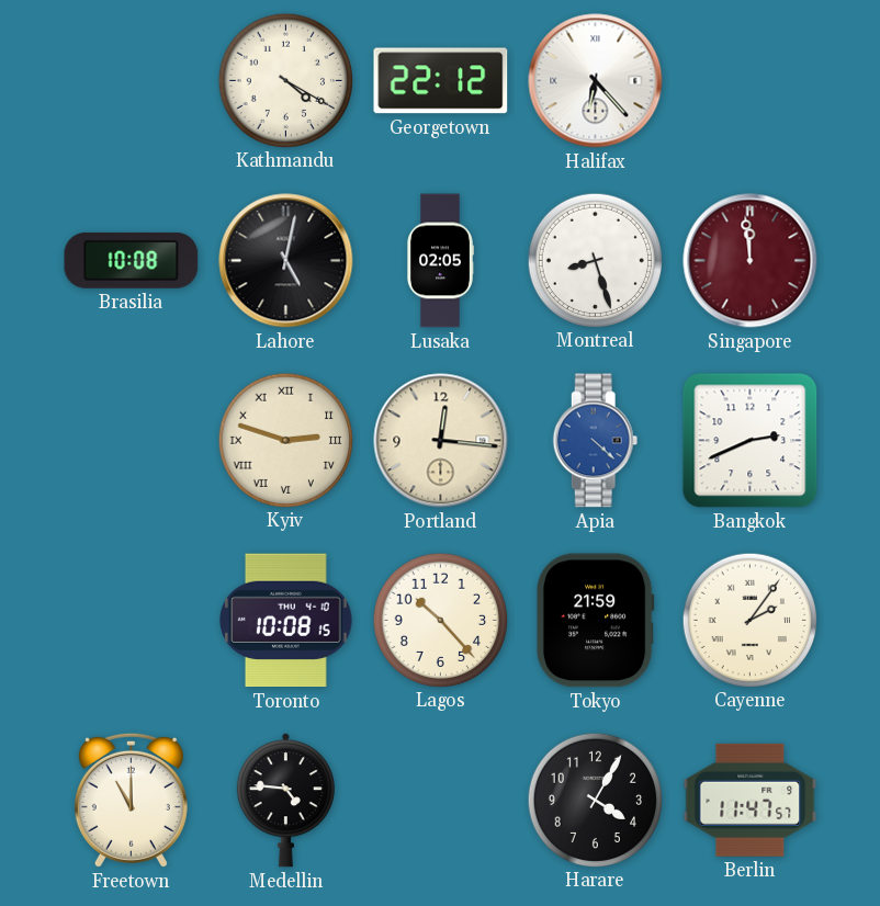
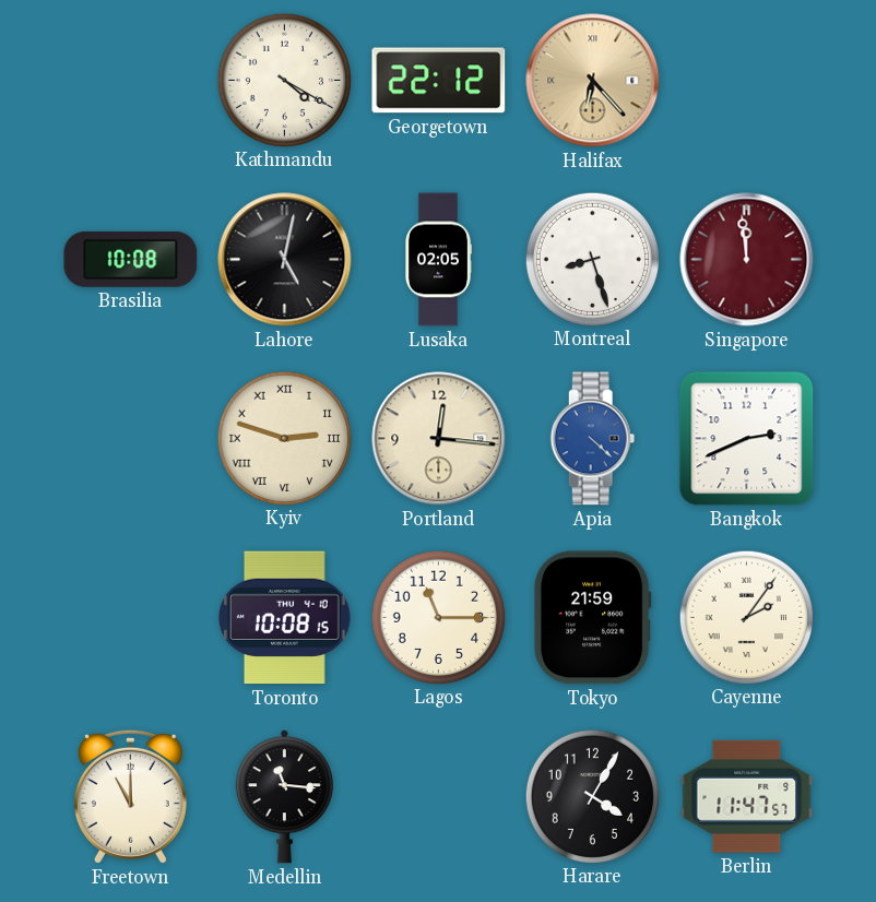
Halifax dial: white -> champagne (593, 81)
Lagos: 10:23 -> 11:15 (438, 617)
Medellin: 4:46 -> 11:16 (284, 797)
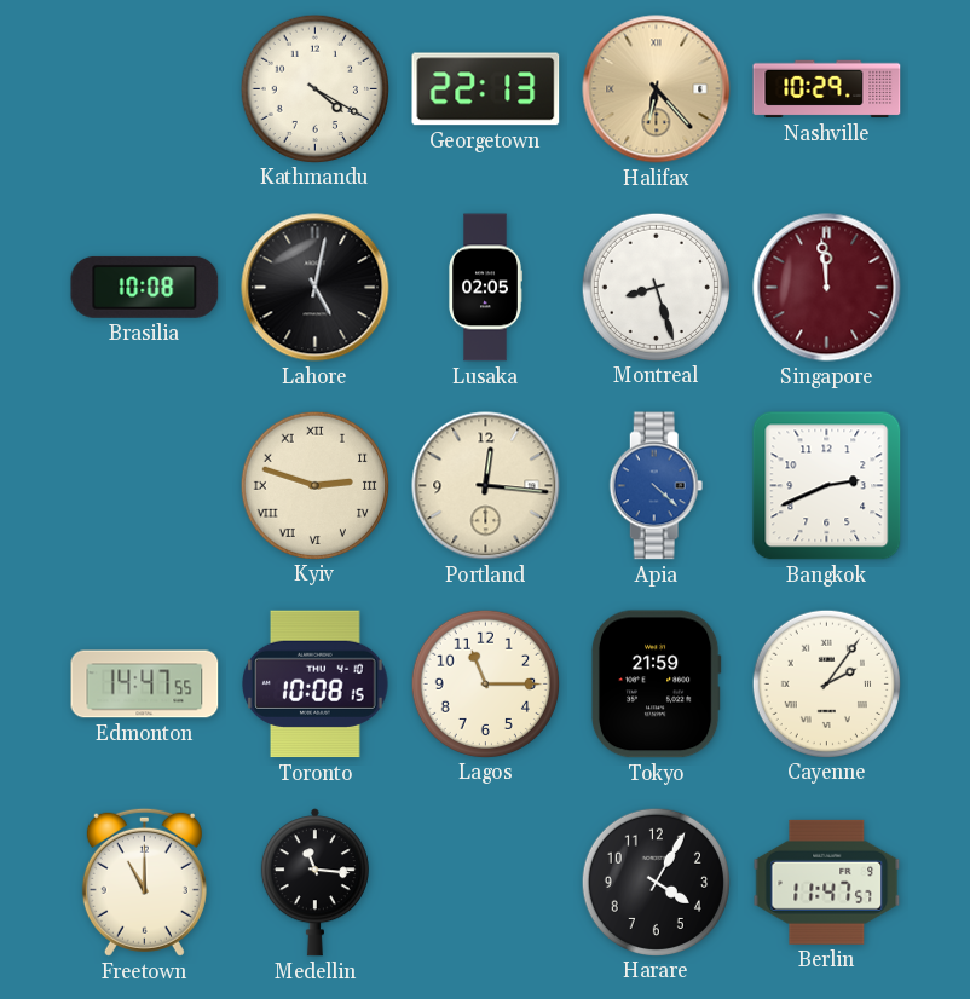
Georgetown: 22:12 -> 22:13 (486, 89)
Nashville: none -> 10:29 (827, 89)
Edmonton: none -> 14:47 (145, 685)
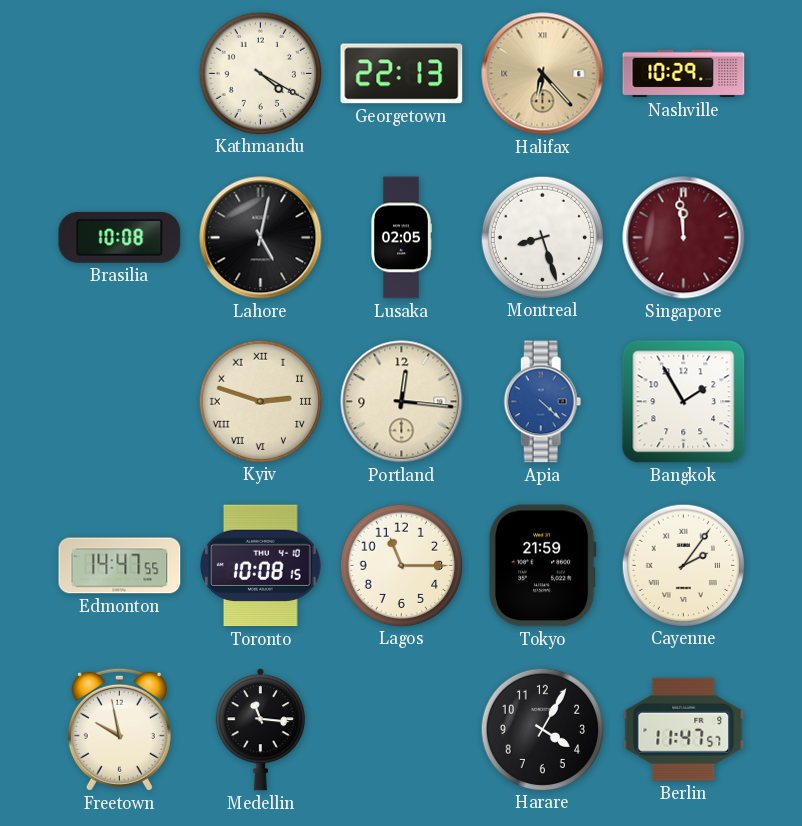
Bangkok: 2:41 -> 1:55 (684, 402)
Freetown: 11:00 -> 9:58 (119, 729)
